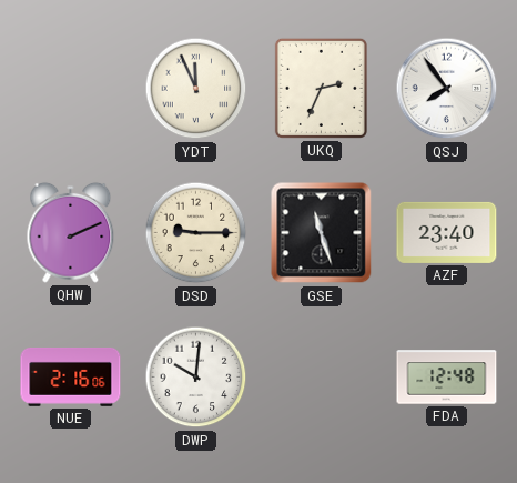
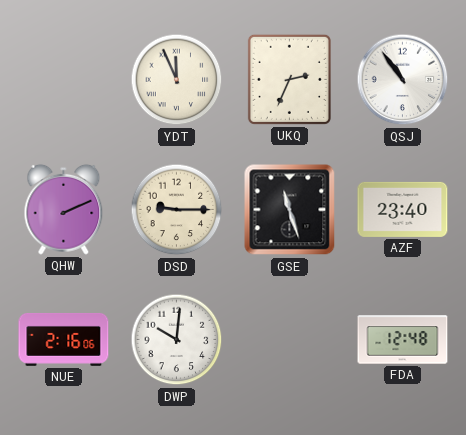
QSJ: 7:54 -> 10:54 (403, 80)
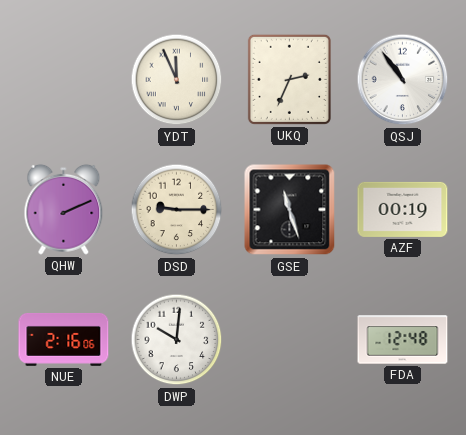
AZF: 23:40 -> 00:19 (403, 209)
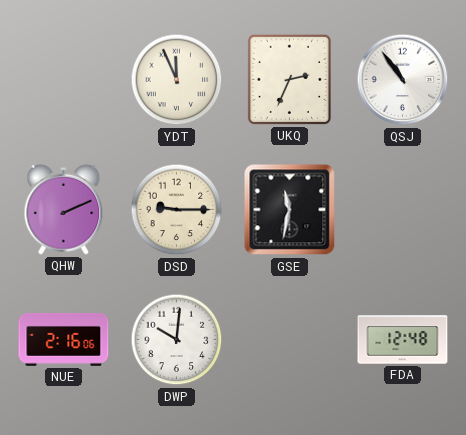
GSE: 11:27 -> 11:32 (290, 210)
AZF: 00:19 -> none (403, 209)
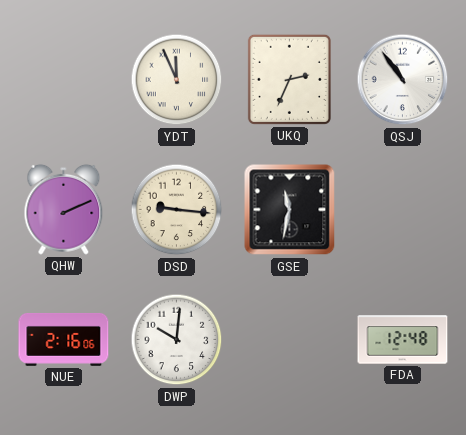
DSD: 9:15 -> 9:16 (177, 210)
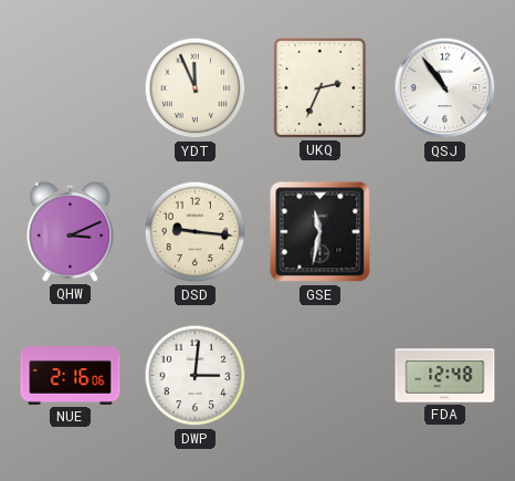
QHW: 2:11 -> 3:11 (71, 231)
DWP: 10:01 -> 3:01 (196, 376)
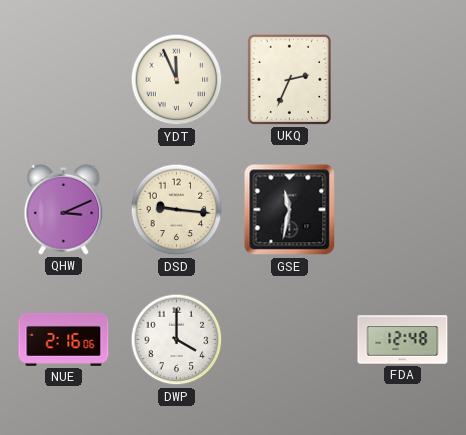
QSJ: 10:54 -> none (445, 88)
DWP: 3:01 -> 4:00 (177, 340)
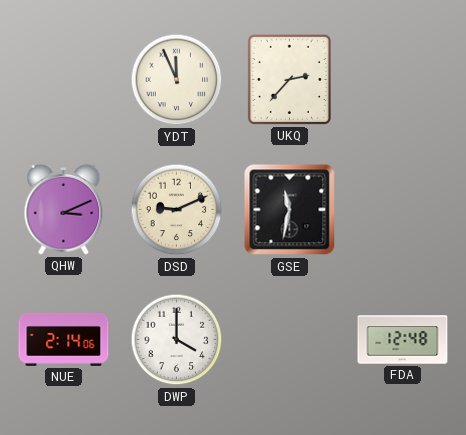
UKQ: 2:34 -> 2:37 (289, 79)
DSD: 9:16 -> 9:11 (177, 210)
NUE: 2:16 -> 2:14 (64, 339)
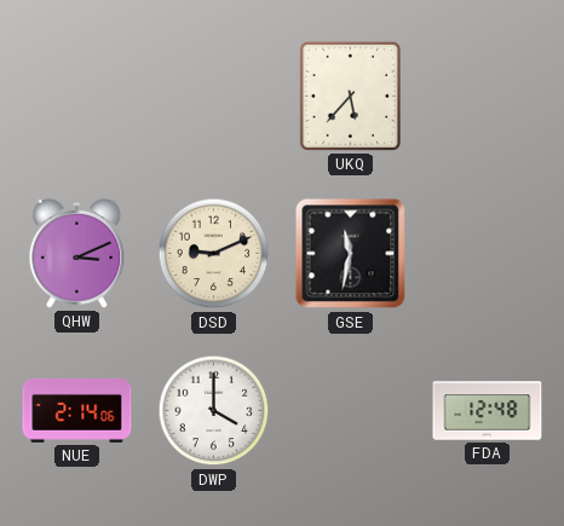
YDT: 11:56 -> none (177, 80)
UKQ: 2:37 -> 5:37 (350, 96)
